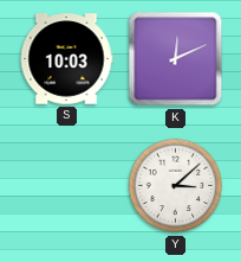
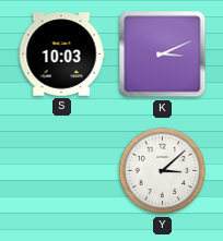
K: 12:11 -> 3:11 (163, 55)
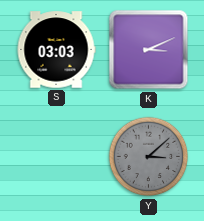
S: 10:03 -> 03:03 (56, 50)
Y dial: white -> grey (149, 157)
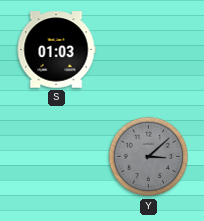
S: 03:03 -> 01:03 (56, 50)
K: 3:11 -> none (149, 50)
